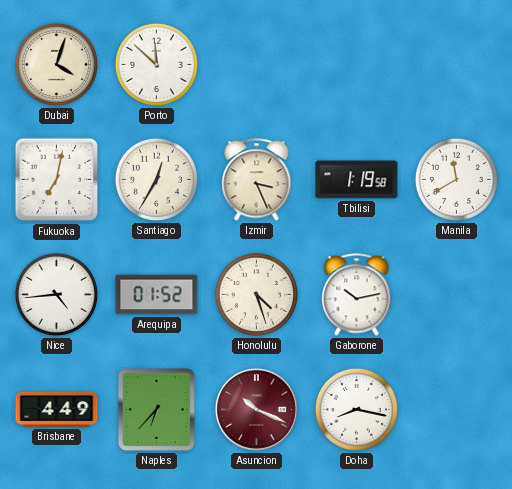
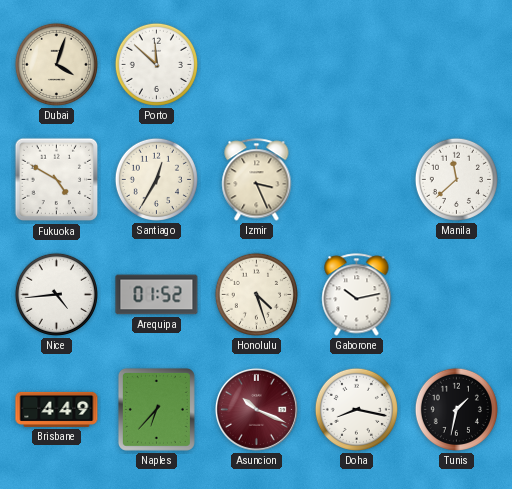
Fukuoka: 7:02 -> 4:50 (57, 180)
Tbilisi: 1:19 -> none (357, 180)
Manila: 11:40 -> 11:38 (456, 179)
Tunis: none -> 1:32 (456, 409)
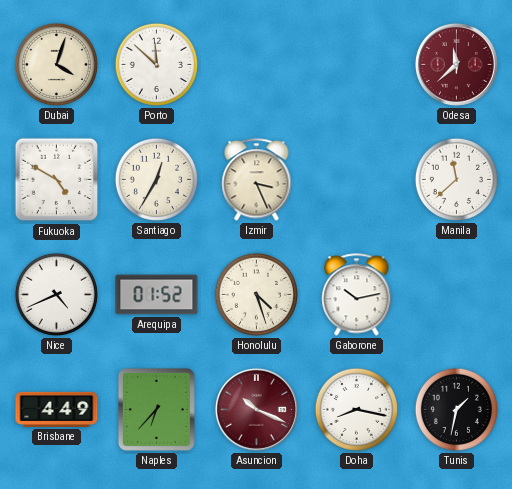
Odesa: none -> 11:38 (456, 64)
Nice: 4:44 -> 4:41 (56, 294)
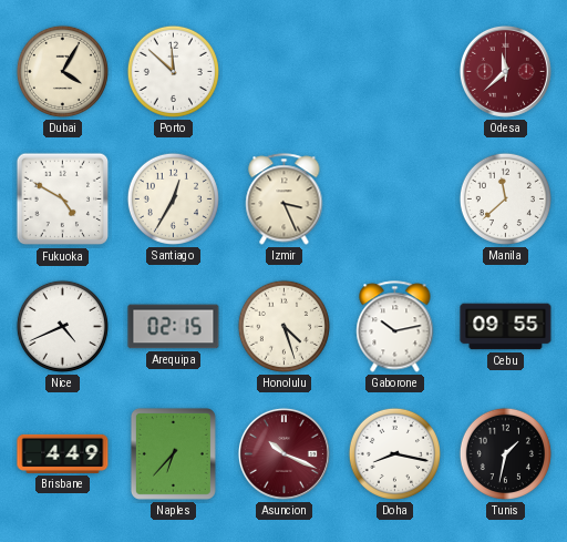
Dubai: 4:03 -> 4:05 (62, 71)
Arequipa: 01:52 -> 02:15 (174, 327)
Cebu: none -> 09:55 (506, 327)
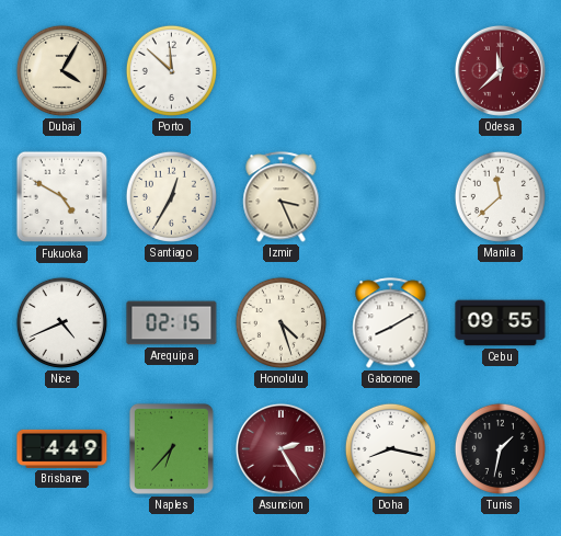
Gaborone: 10:13 -> 8:10 (391, 323)
Asuncion: 10:19 -> 2:25 (280, 448)
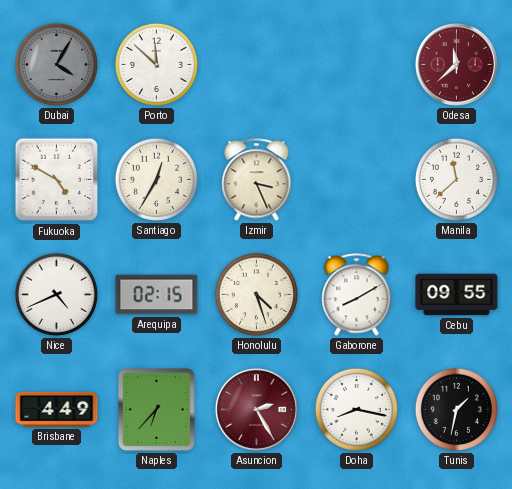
Dubai dial: cream -> grey (56, 64)
